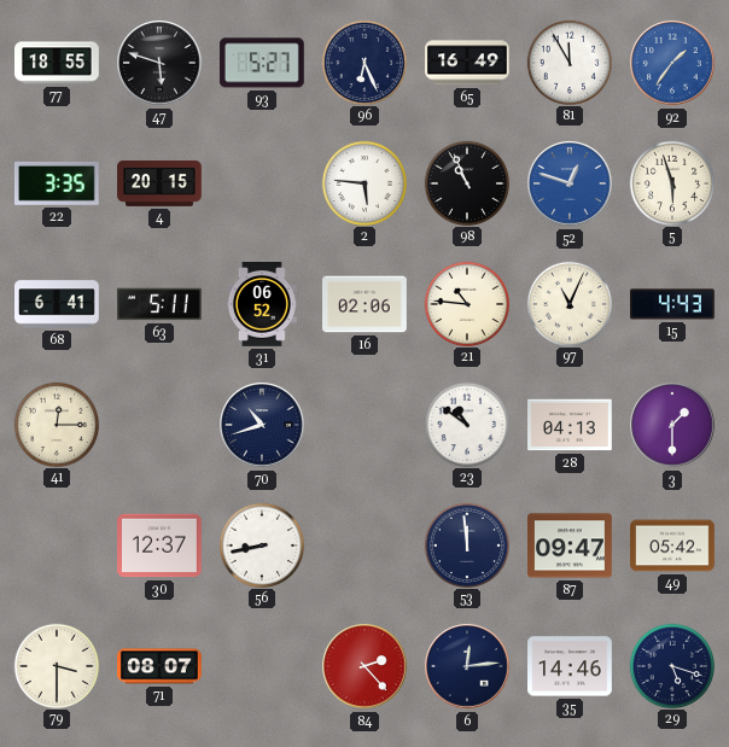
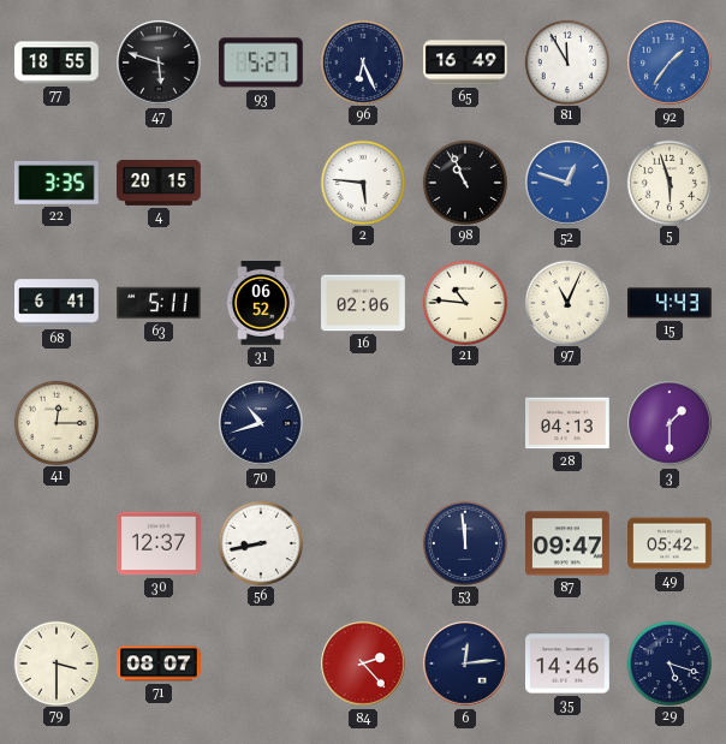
23: 10:51 -> none (466, 424)
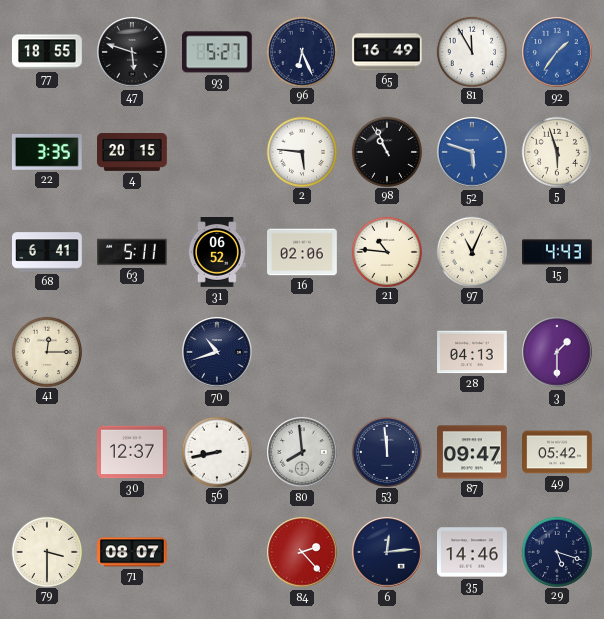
52: 12:48 -> 5:48 (472, 152)
80: none -> 7:59 (302, 452)
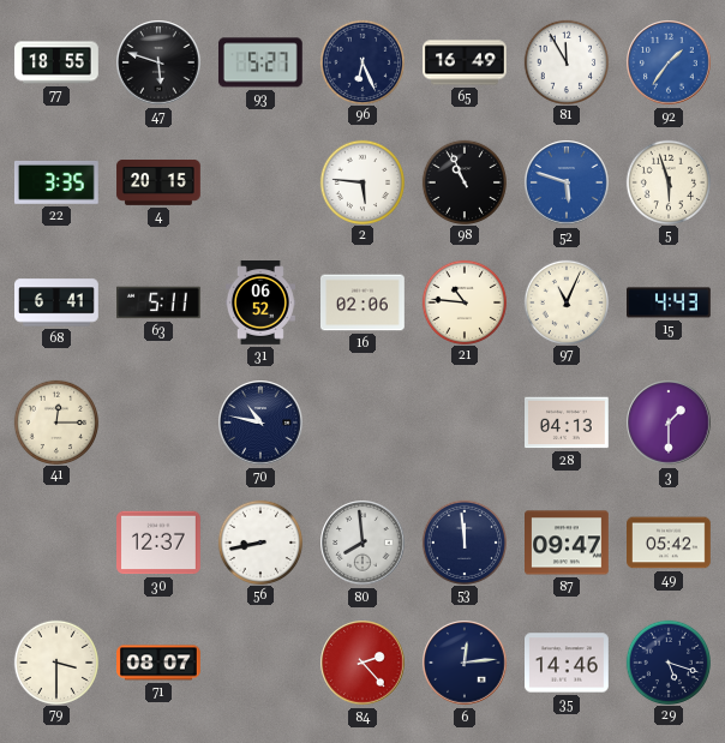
70: 10:42 -> 10:47 (260, 423)
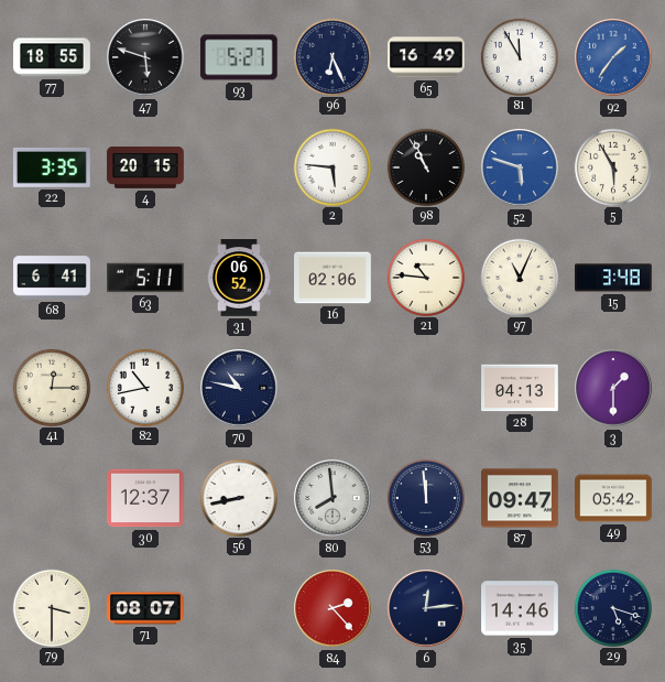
5: 5:57 -> 5:55 (612, 166)
15: 4:43 -> 3:48 (614, 278)
82: none -> 10:43 (144, 387)
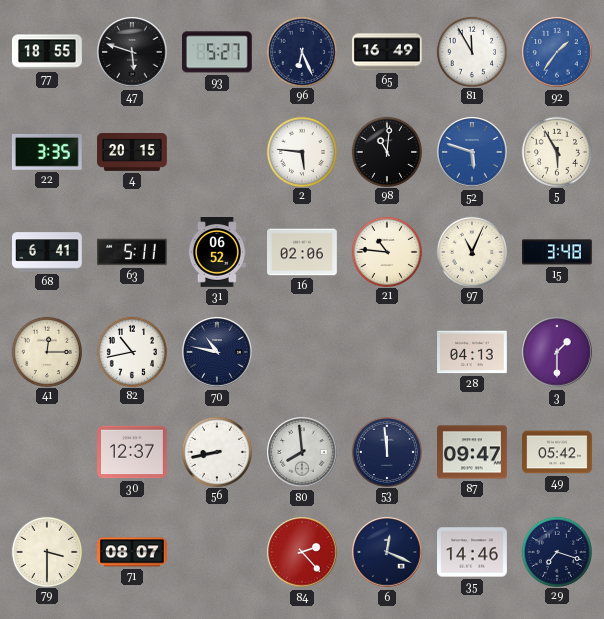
98: 10:56 -> 11:01 (386, 151)
6: 12:14 -> 12:19 (387, 552)
29: 5:18 -> 7:18 (556, 551)
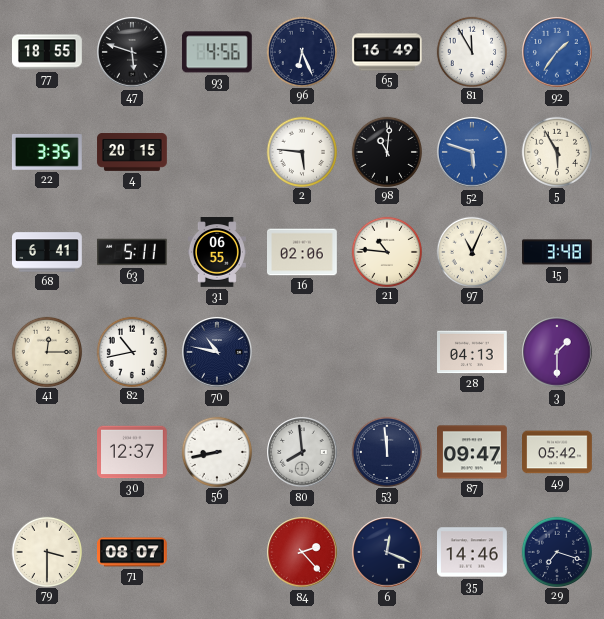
93: 5:27 -> 4:56 (217, 52)
31: 06:52 -> 06:55 (217, 253)
